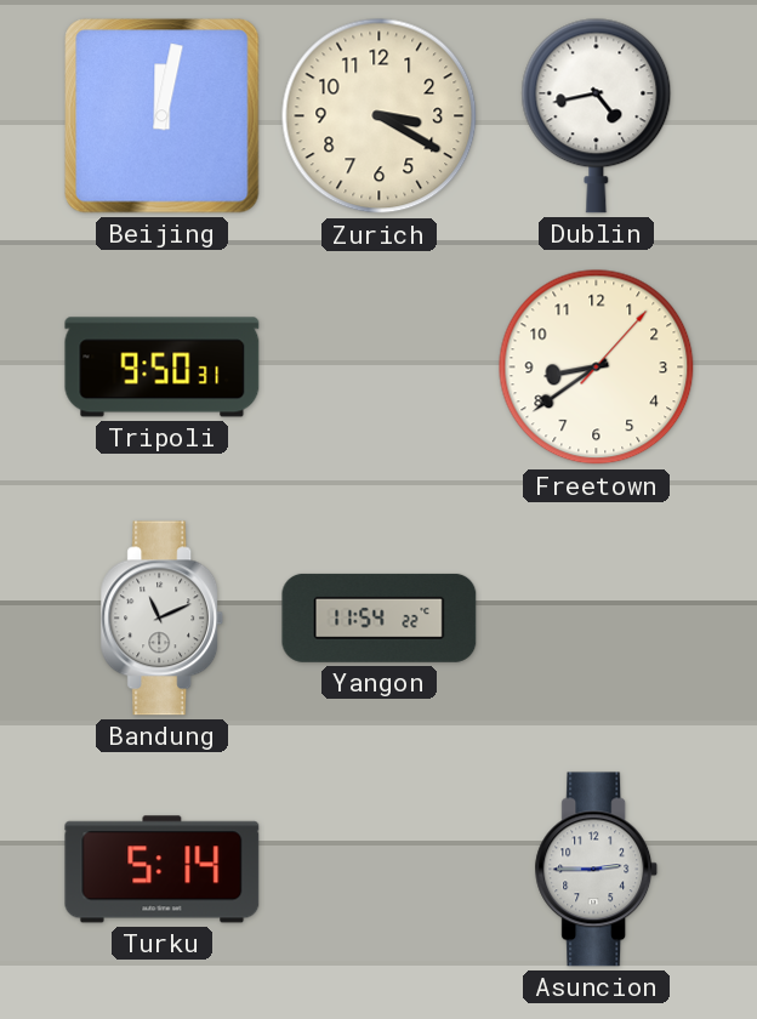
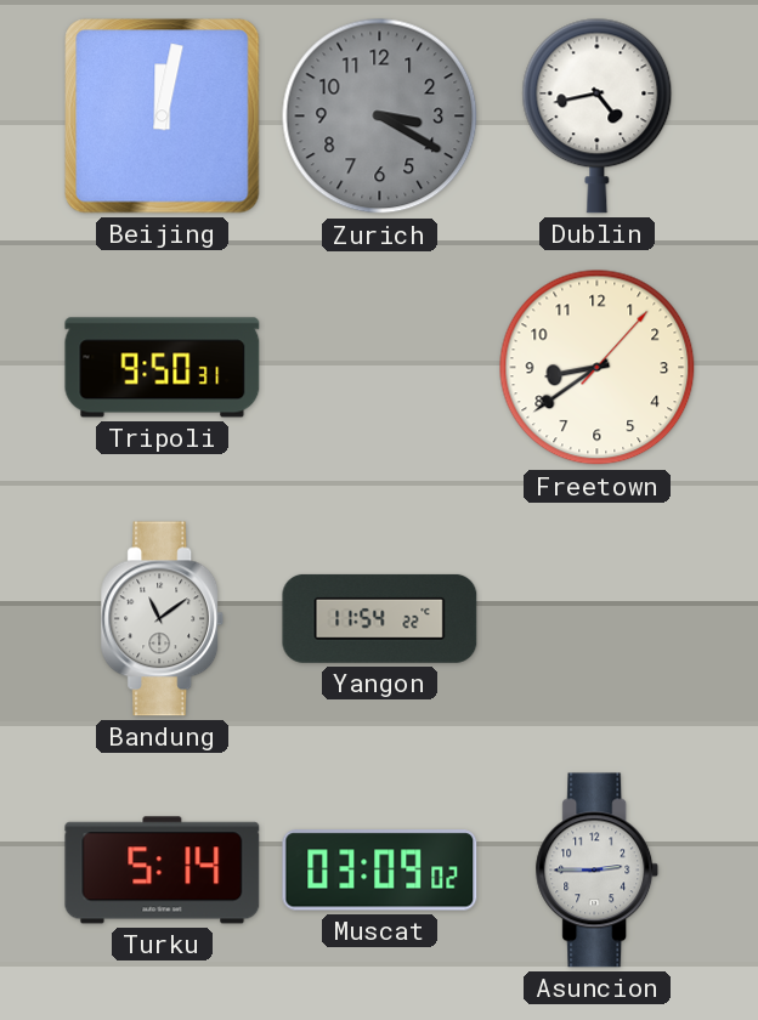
Zurich dial: cream -> grey (380, 117)
Bandung: 11:11 -> 11:09 (163, 619)
Muscat: none -> 03:09 (380, 871)
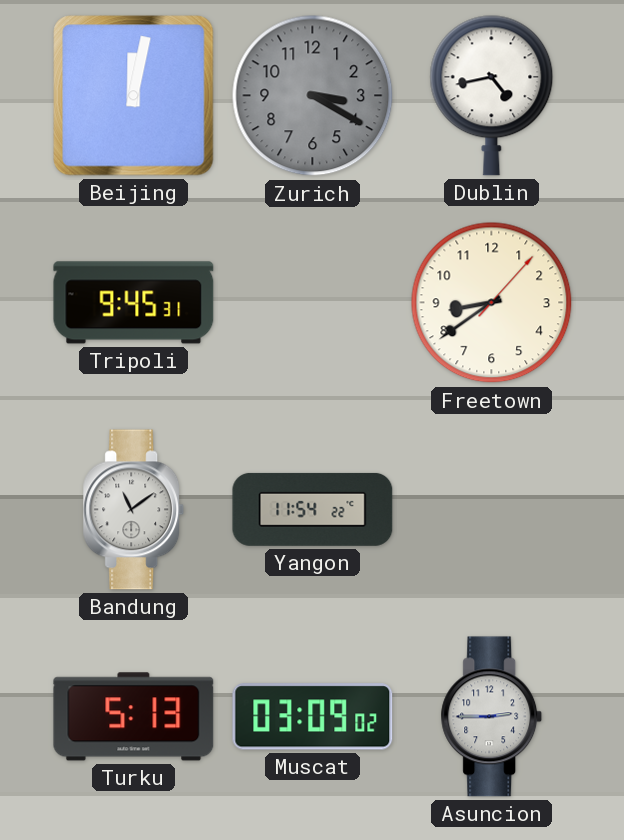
Tripoli: 9:50 -> 9:45 (134, 303)
Turku: 5:14 -> 5:13 (134, 717)
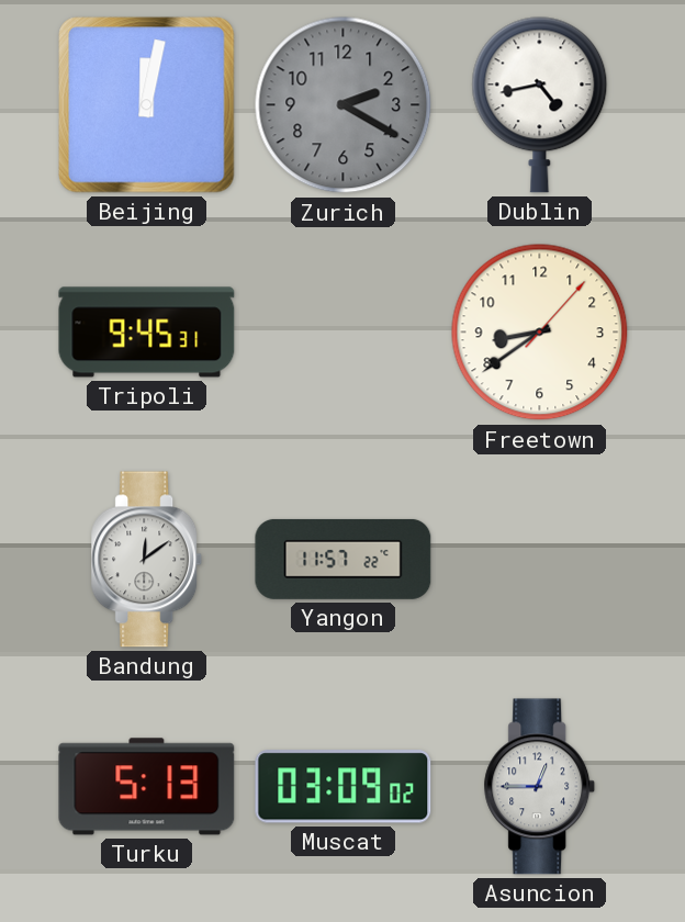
Zurich: 3:20 -> 2:20 (344, 105)
Bandung: 11:09 -> 12:09 (147, 560)
Yangon: 11:54 -> 11:57 (344, 559)
Asuncion: 2:45 -> 12:45 (540, 787)
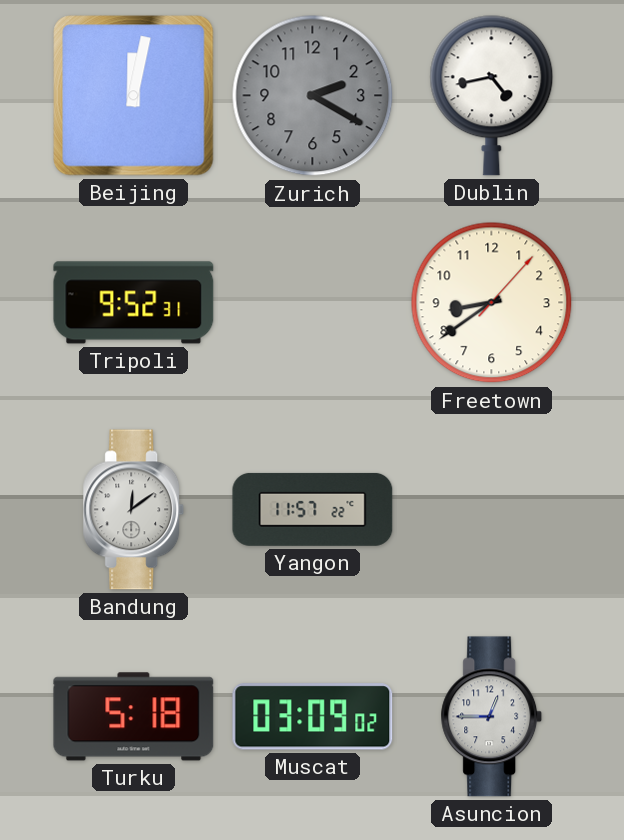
Tripoli: 9:45 -> 9:52 (134, 303)
Turku: 5:13 -> 5:18 (134, 717)
